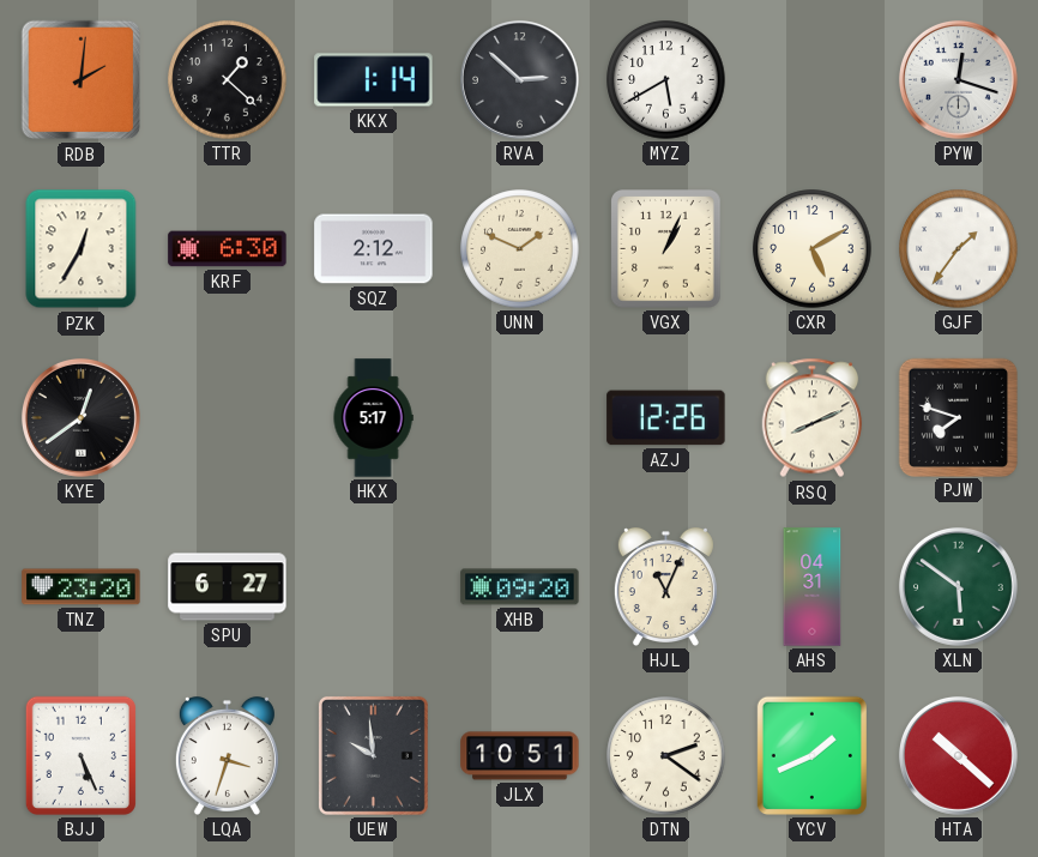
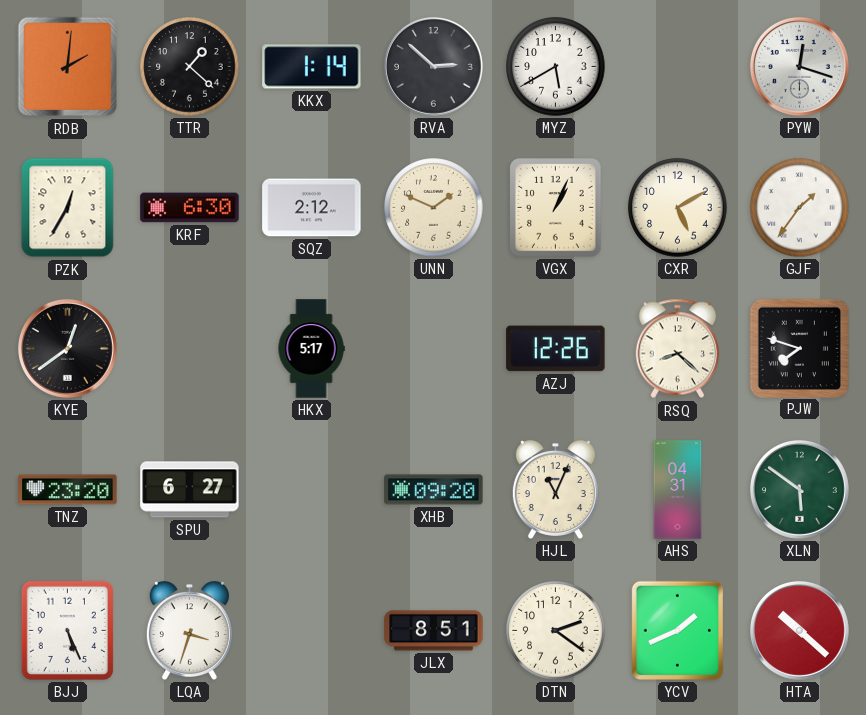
RSQ: 8:11 -> 8:22 (678, 349)
UEW: 9:59 -> none (373, 755)
JLX: 10:51 -> 8:51 (434, 631)
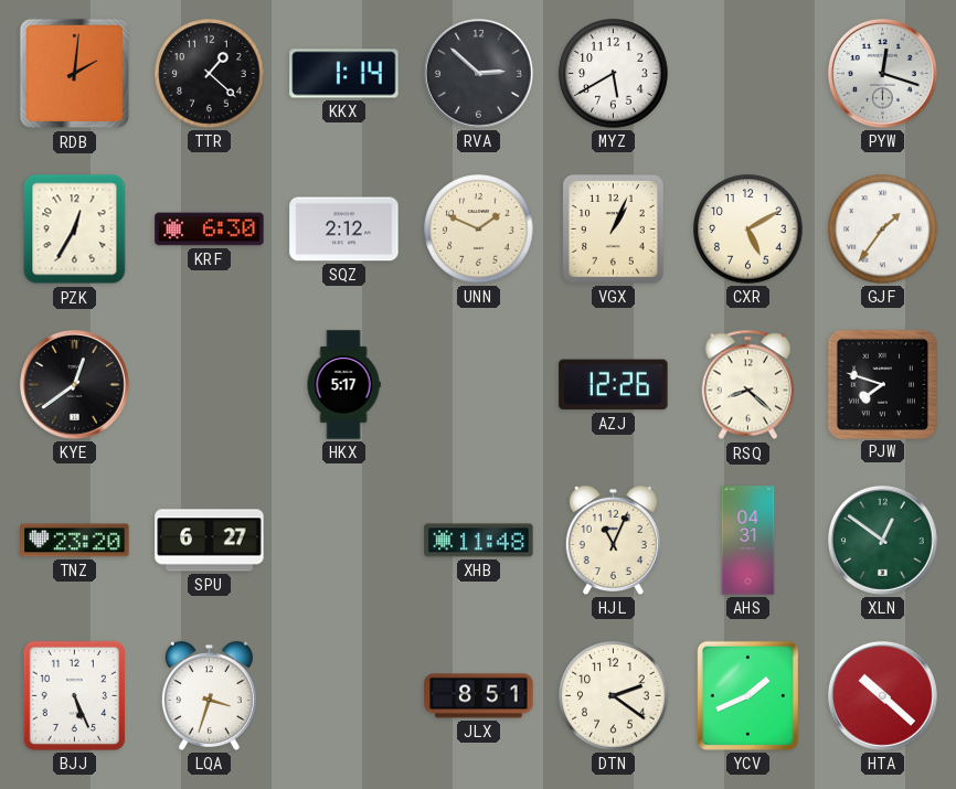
XHB: 09:20 -> 11:48 (479, 541)
XLN: 5:51 -> 12:51 (882, 540)
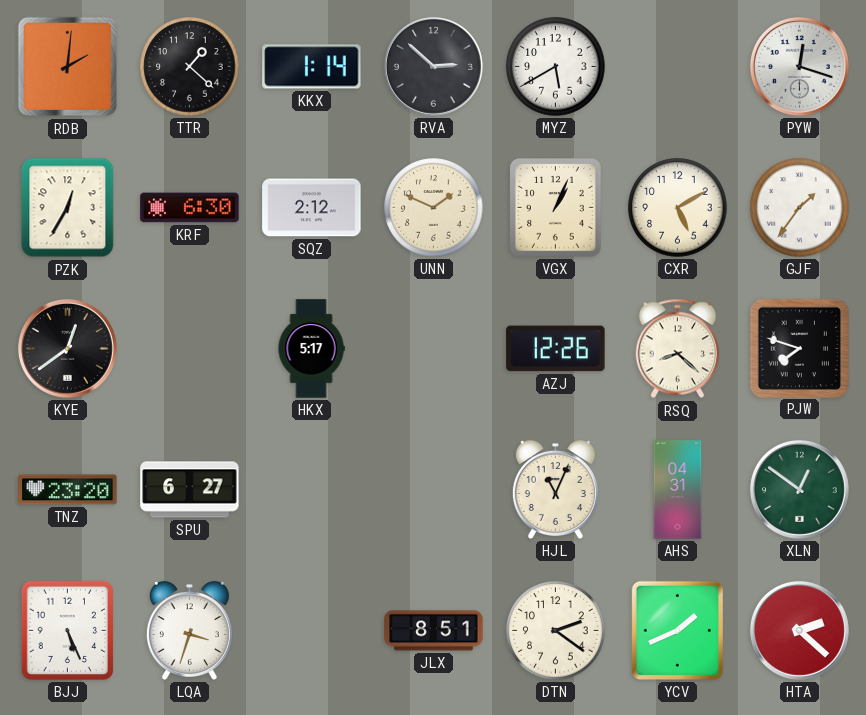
XHB: 11:48 -> none (479, 541)
HTA: 10:22 -> 2:22 (799, 630)
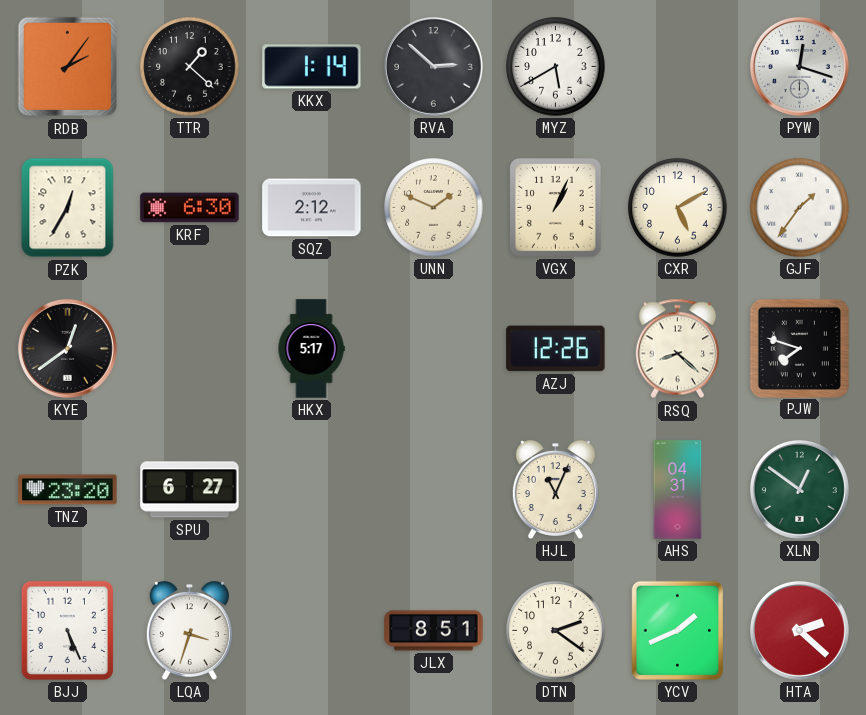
RDB: 2:01 -> 2:06 (68, 67)
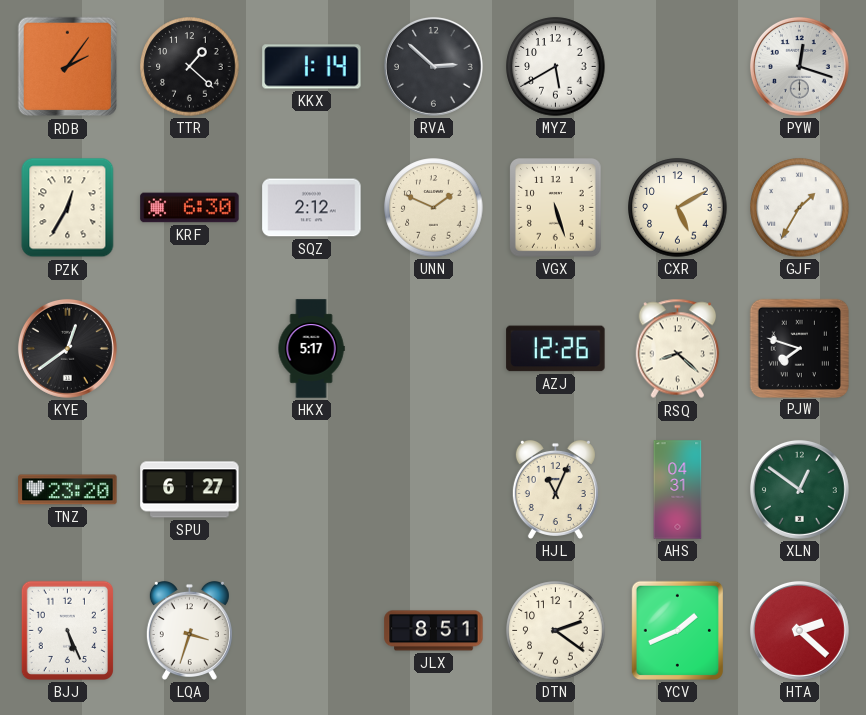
VGX: 1:04 -> 5:27 (556, 208)
GJF: 1:36 -> 1:35 (800, 208)
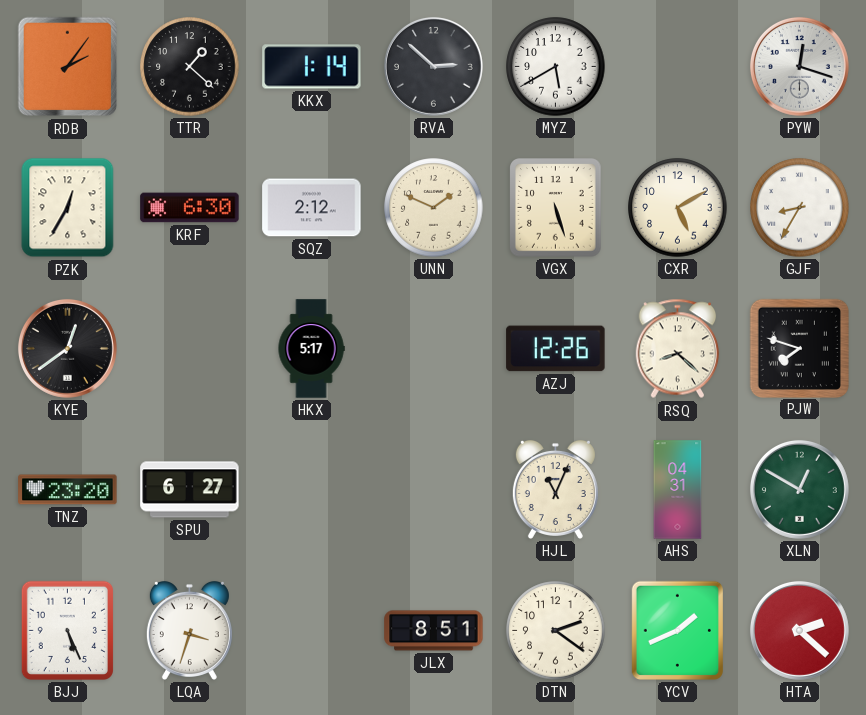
GJF: 1:35 -> 8:35 (800, 208)
XLN: 12:51 -> 12:50 (799, 489)
